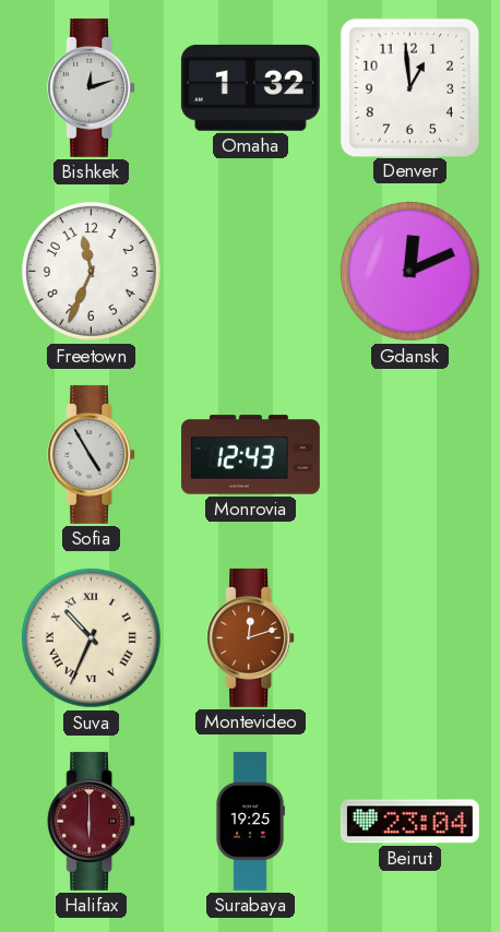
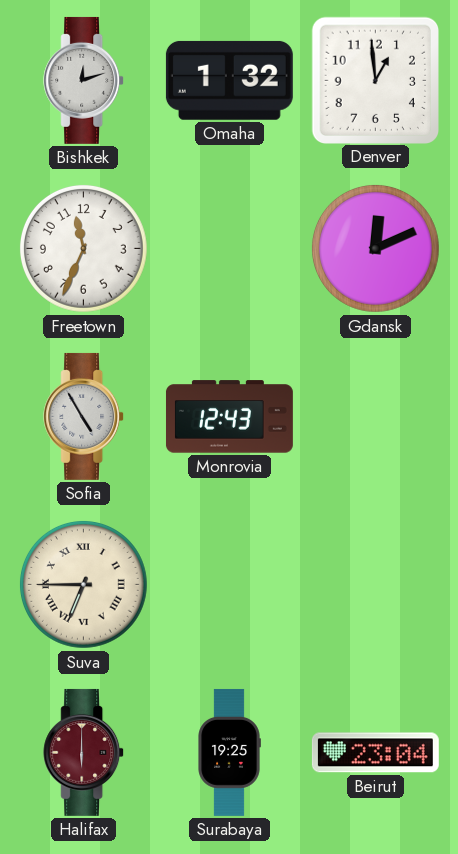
Suva: 10:34 -> 6:45 (83, 584)
Montevideo: 12:12 -> none (251, 637)
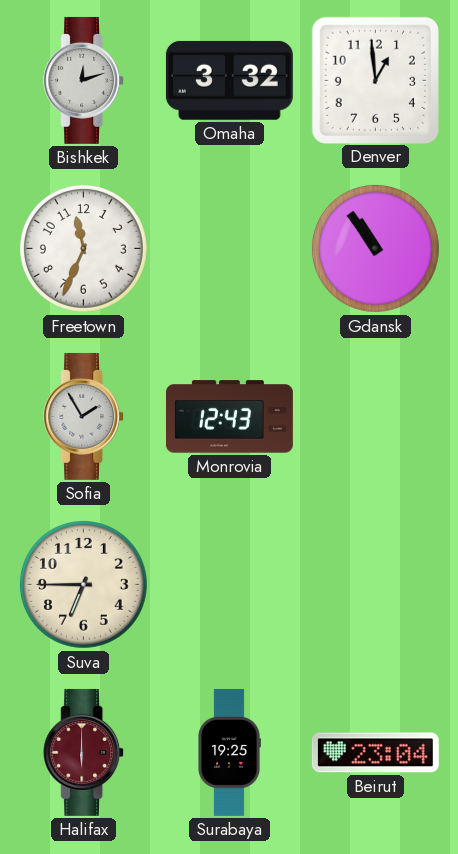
Omaha: 1:32 -> 3:32 (229, 80)
Gdansk: 12:11 -> 10:54 (375, 248)
Sofia: 4:55 -> 1:55 (84, 416)
Suva numerals: Roman -> Arabic (83, 584)
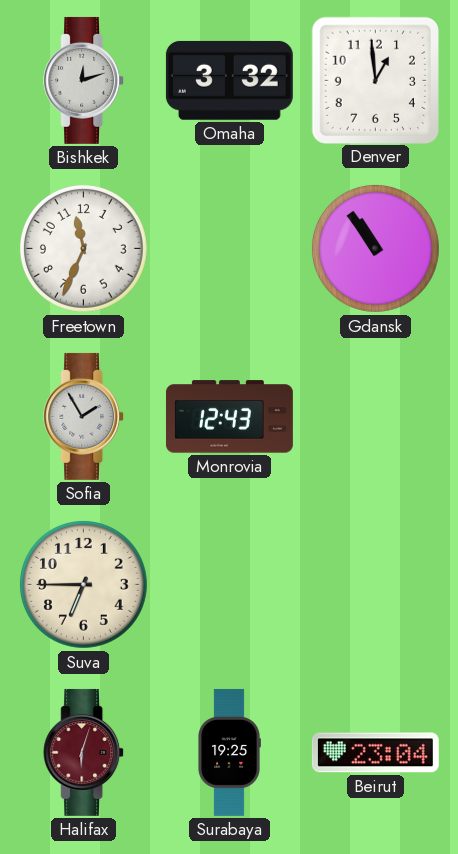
Halifax: 6:00 -> 6:03 (84, 752)
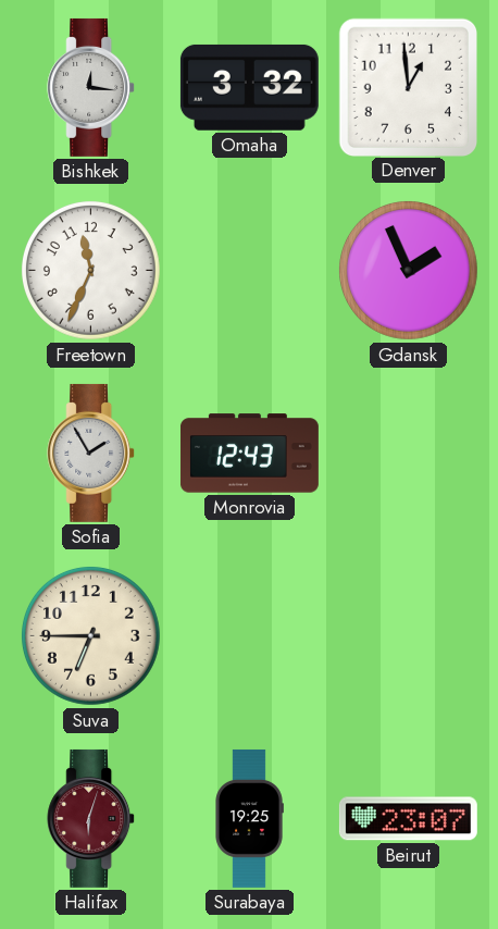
Bishkek: 12:12 -> 12:16 (91, 87)
Gdansk: 10:54 -> 1:56 (408, 270)
Beirut: 23:04 -> 23:07 (408, 819)
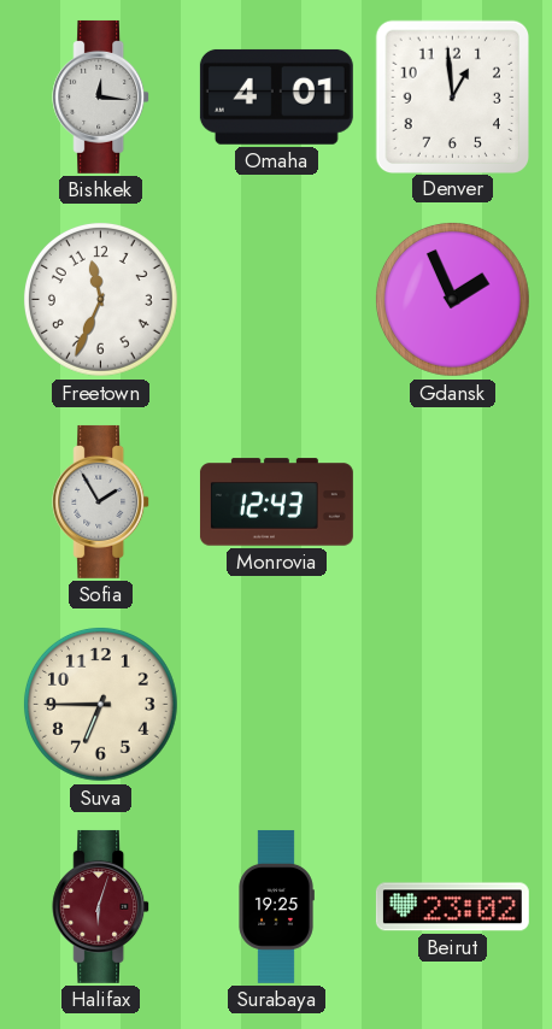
Omaha: 3:32 -> 4:01 (276, 96)
Beirut: 23:07 -> 23:02 (452, 907)
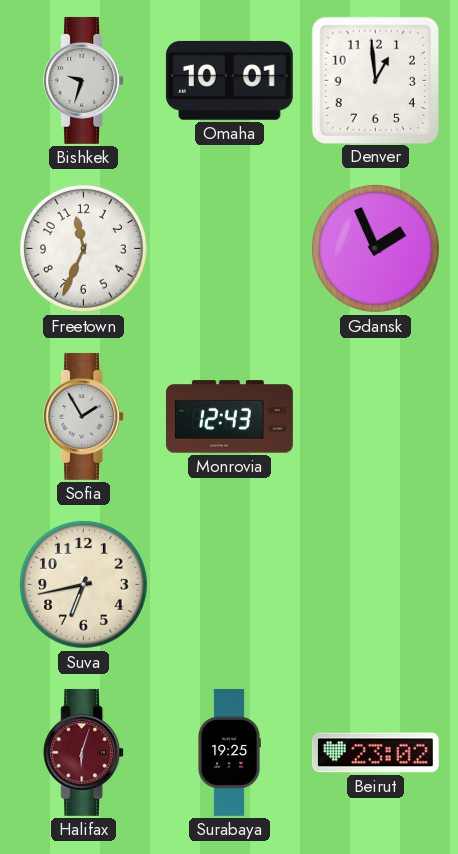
Bishkek: 12:16 -> 9:33 (84, 80)
Omaha: 4:01 -> 10:01 (229, 80)
Suva: 6:45 -> 6:43 (83, 584)
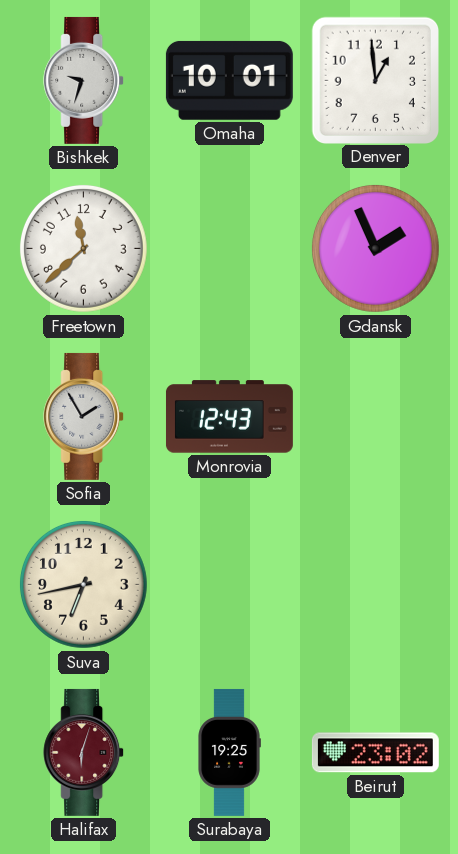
Freetown: 11:34 -> 11:38 (83, 248)
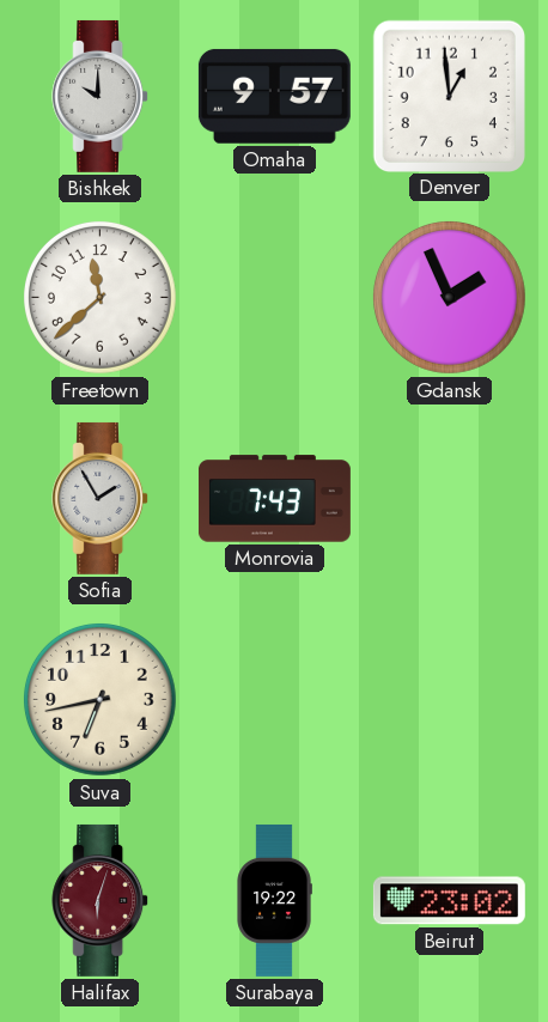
Bishkek: 9:33 -> 10:00 (101, 96)
Omaha: 10:01 -> 9:57 (274, 96)
Monrovia: 12:43 -> 7:43 (274, 499)
Surabaya: 19:25 -> 19:22 (274, 900)
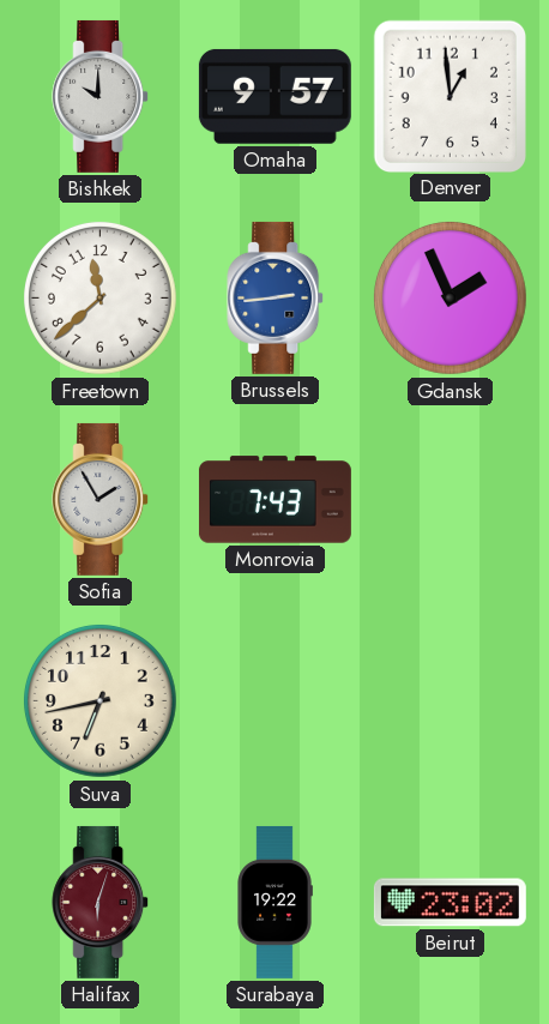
Brussels: none -> 2:44 (276, 297)
